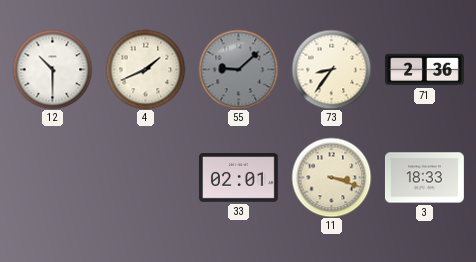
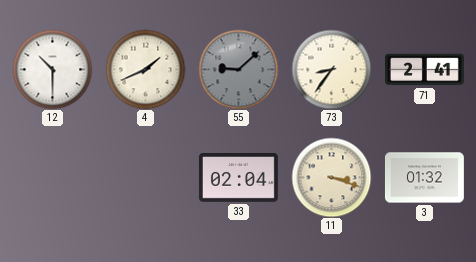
71: 2:36 -> 2:41 (425, 70)
33: 02:01 -> 02:04 (238, 178)
3: 18:33 -> 01:32 (424, 178)
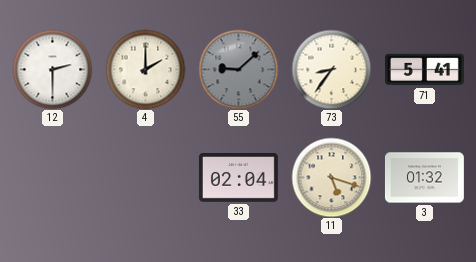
12: 10:30 -> 2:30 (52, 69)
4: 1:41 -> 2:00 (145, 69)
71: 2:41 -> 5:41 (425, 70)
11: 3:18 -> 5:18 (331, 177)
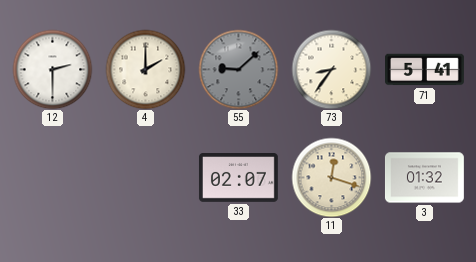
33: 02:04 -> 02:07 (238, 178)
11: 5:18 -> 12:18 (331, 177)
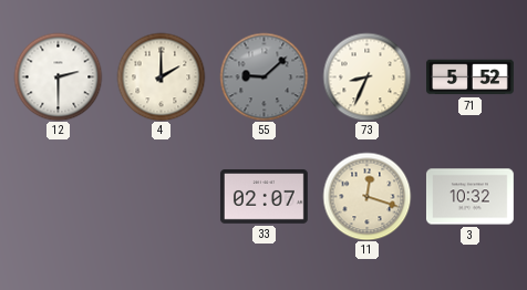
73: 8:36 -> 8:34 (366, 76)
71: 5:41 -> 5:52 (471, 77)
3: 01:32 -> 10:32 (469, 197)
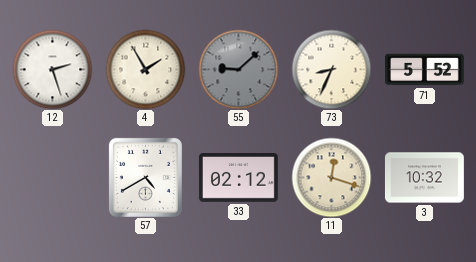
12: 2:30 -> 2:27 (52, 69)
4: 2:00 -> 1:55 (145, 69)
57: none -> 4:40 (145, 177)
33: 02:07 -> 02:12 (238, 178)
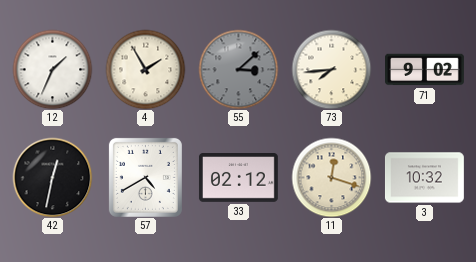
12: 2:27 -> 1:34 (52, 69)
55: 9:08 -> 3:08 (238, 69)
73: 8:34 -> 7:44 (331, 69)
71: 5:52 -> 9:02 (425, 70)
42: none -> 12:32 (52, 177)
